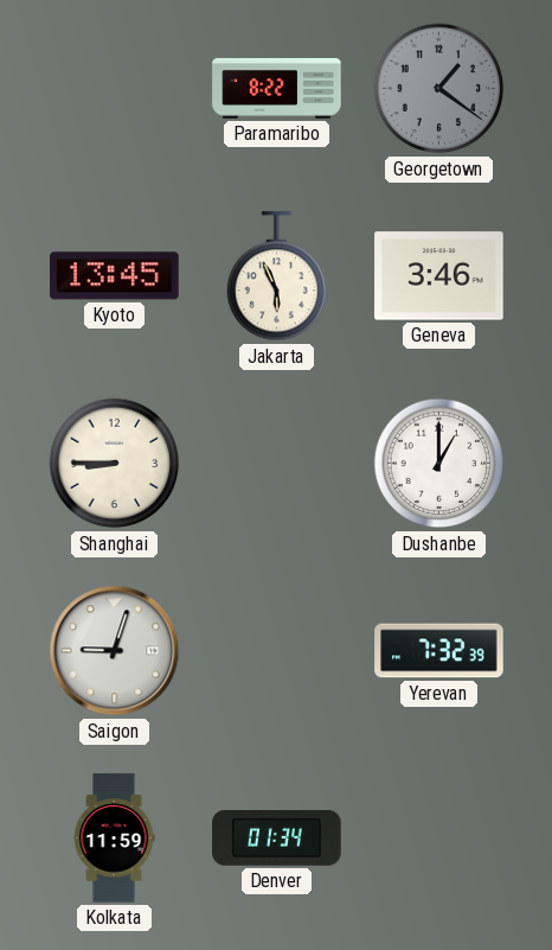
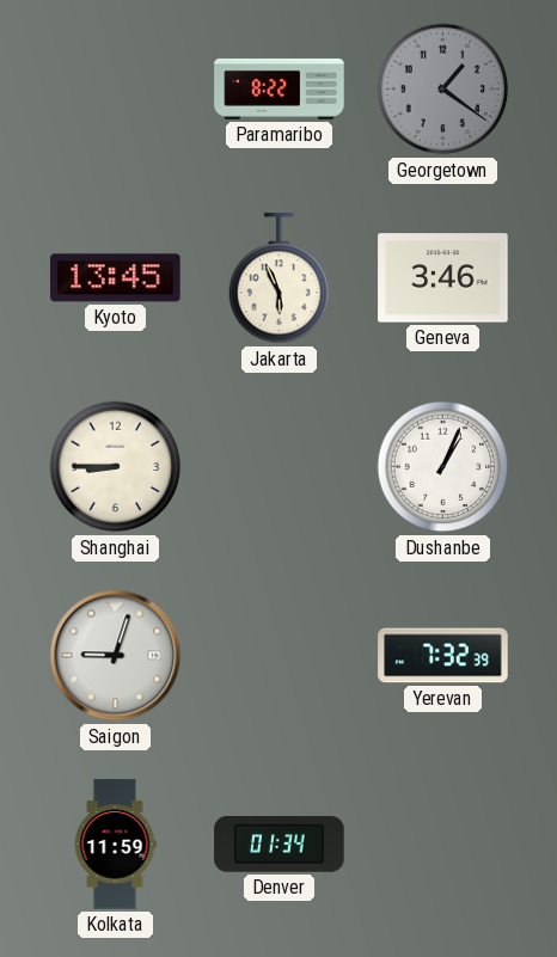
Dushanbe: 1:00 -> 1:04 (443, 467)
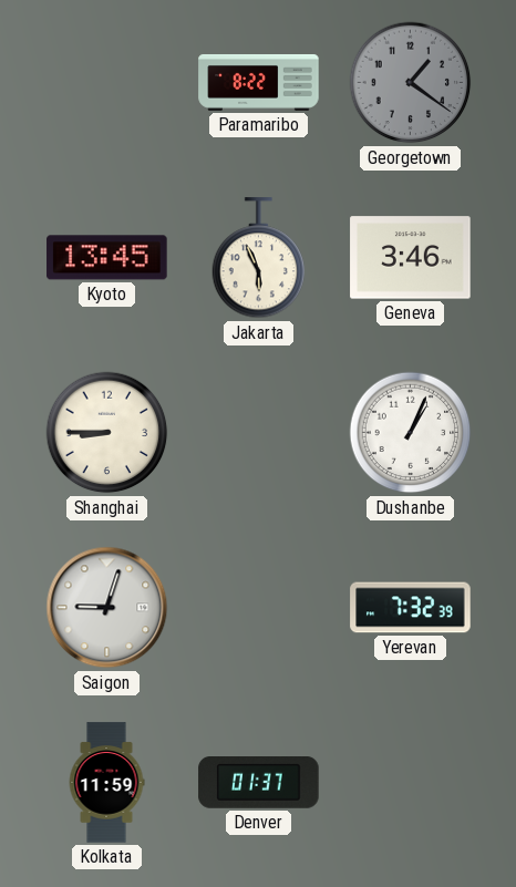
Denver: 01:34 -> 01:37 (259, 783)
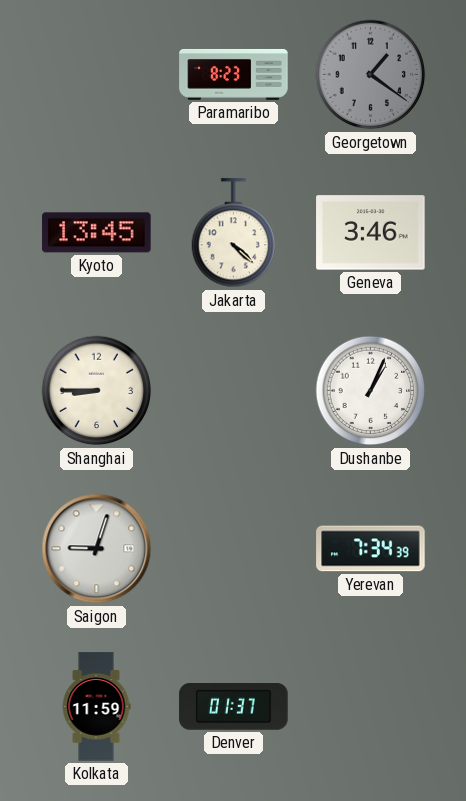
Paramaribo: 8:22 -> 8:23 (234, 74)
Jakarta: 5:56 -> 4:22 (234, 233)
Yerevan: 7:32 -> 7:34 (371, 549)
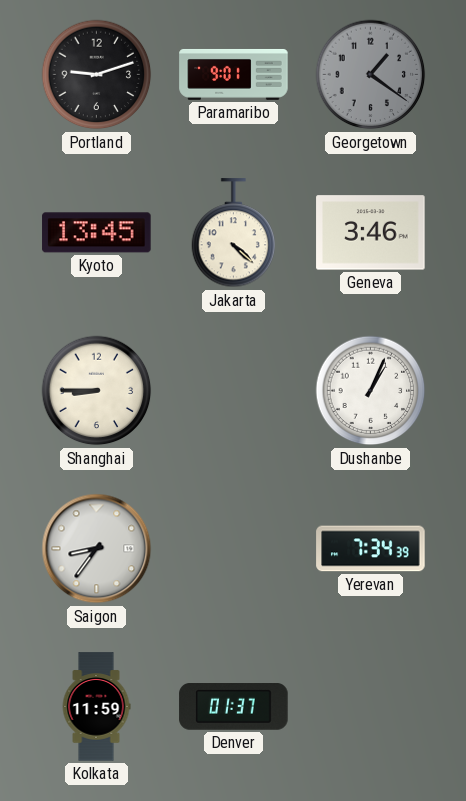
Portland: none -> 9:12 (97, 75)
Paramaribo: 8:23 -> 9:01 (234, 74)
Saigon: 9:03 -> 8:36 (97, 549)
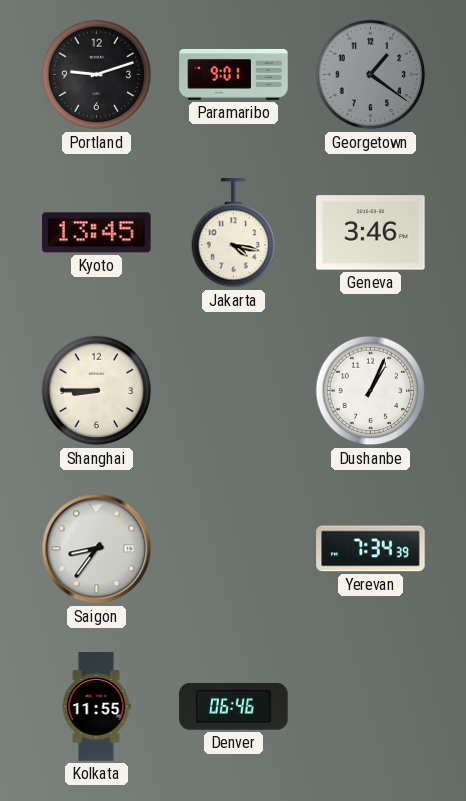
Jakarta: 4:22 -> 4:17 (234, 233)
Kolkata: 11:59 -> 11:55 (96, 707)
Denver: 01:37 -> 06:46 (234, 707)
